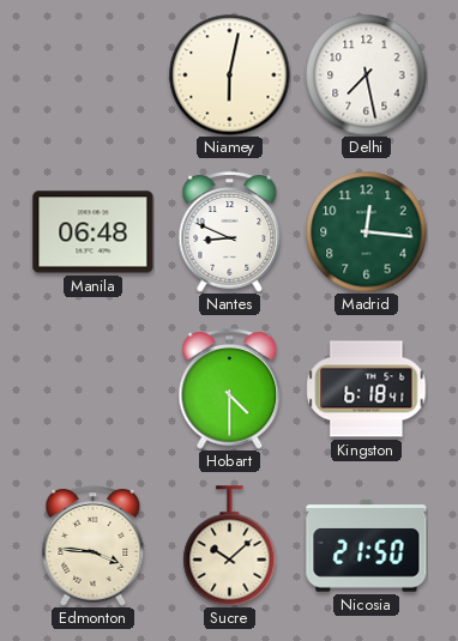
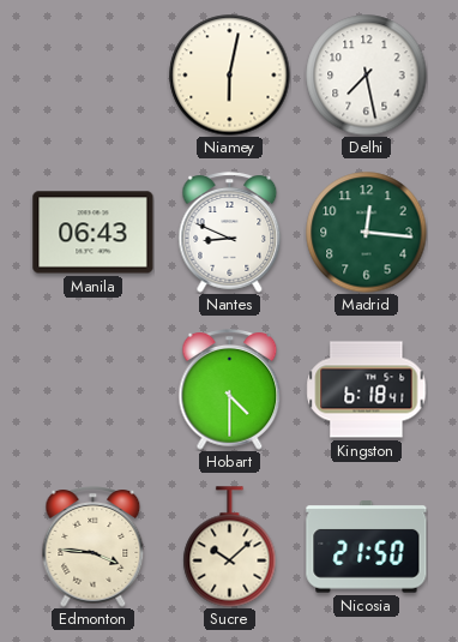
Manila: 06:48 -> 06:43 (94, 233)
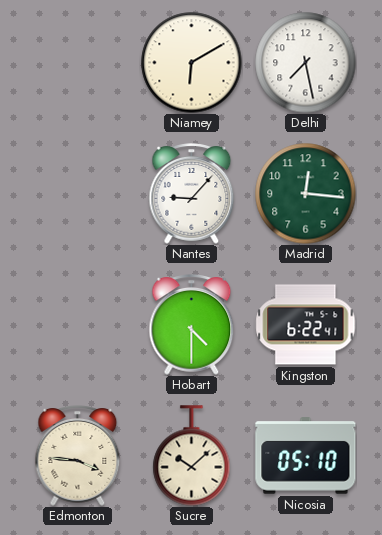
Niamey: 6:02 -> 6:10 (192, 63)
Manila: 06:43 -> none (94, 233)
Nantes: 8:49 -> 9:07 (192, 194)
Kingston: 6:18 -> 6:22 (306, 325)
Nicosia: 21:50 -> 05:10 (306, 456)
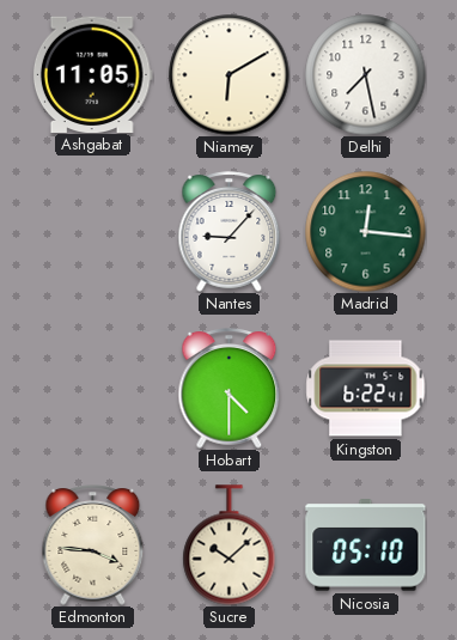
Ashgabat: none -> 11:05 (92, 74)
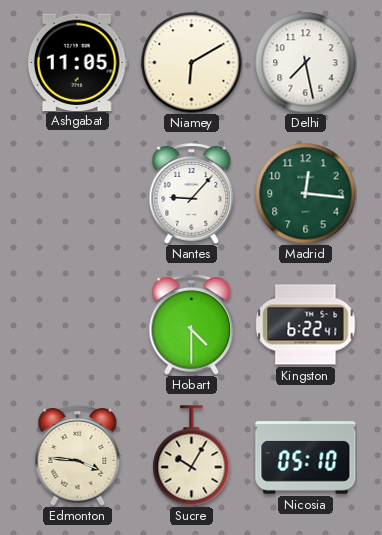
Sucre: 10:08 -> 10:05 (192, 456)
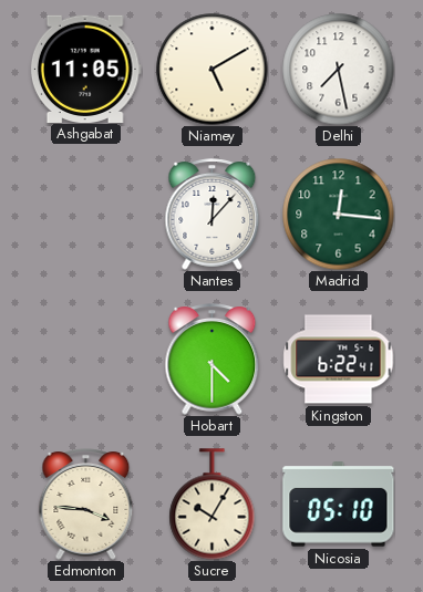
Niamey: 6:10 -> 5:10 (213, 70)
Nantes: 9:07 -> 12:07 (213, 215)
